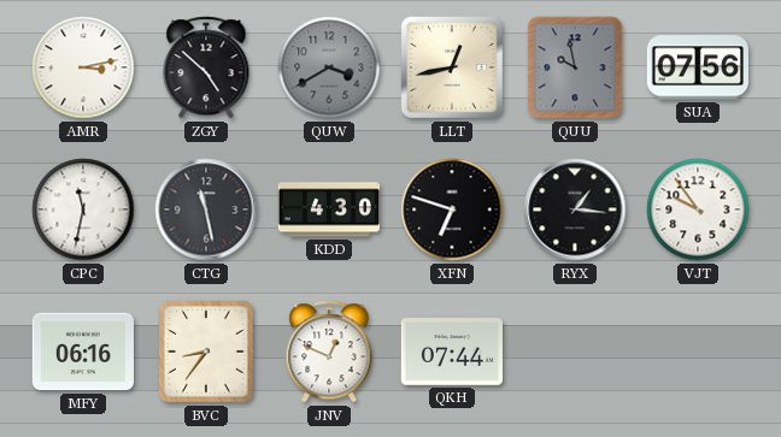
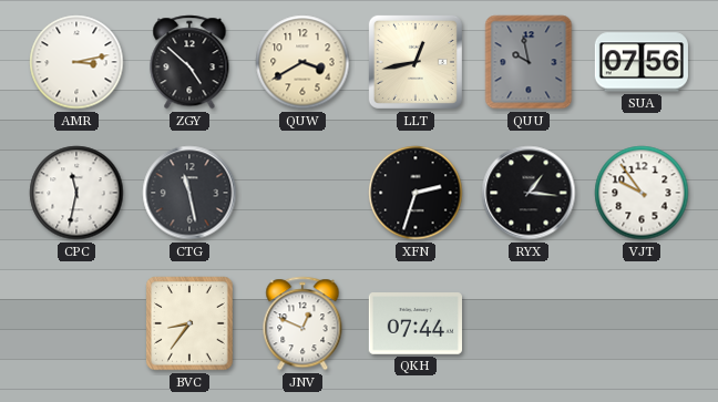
QUW dial: grey -> cream (302, 62)
KDD: 4:30 -> none (328, 209)
XFN: 6:48 -> 2:33 (416, 193)
MFY: 06:16 -> none (82, 352)
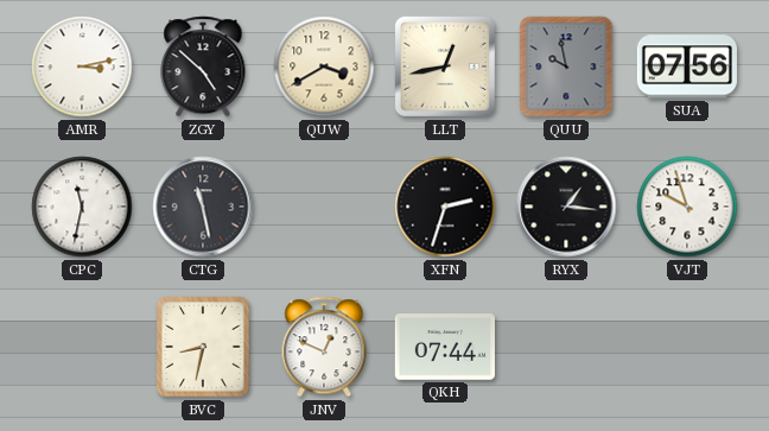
VJT: 9:54 -> 9:57 (687, 207)
BVC: 8:36 -> 8:32 (203, 347)
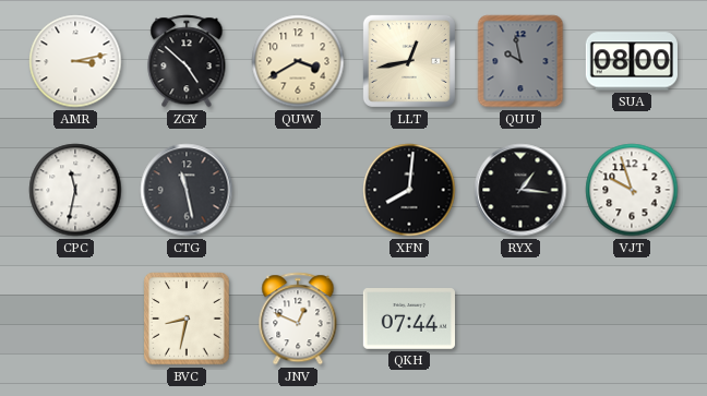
SUA: 07:56 -> 08:00 (632, 61)
XFN: 2:33 -> 8:01 (409, 190)
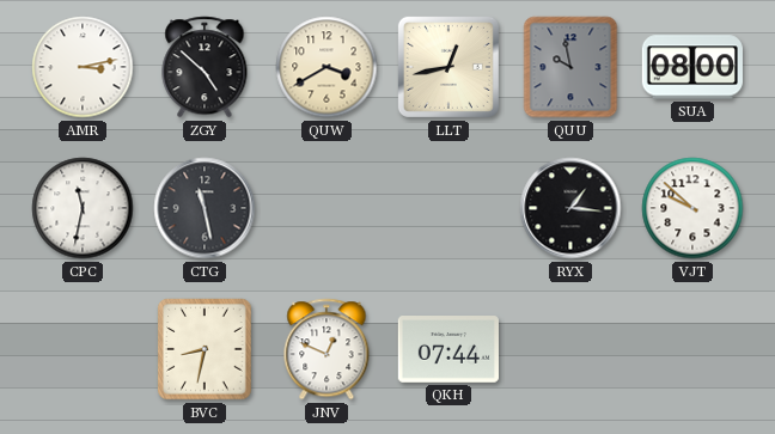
XFN: 8:01 -> none (409, 190)
VJT: 9:57 -> 9:52 (692, 208)
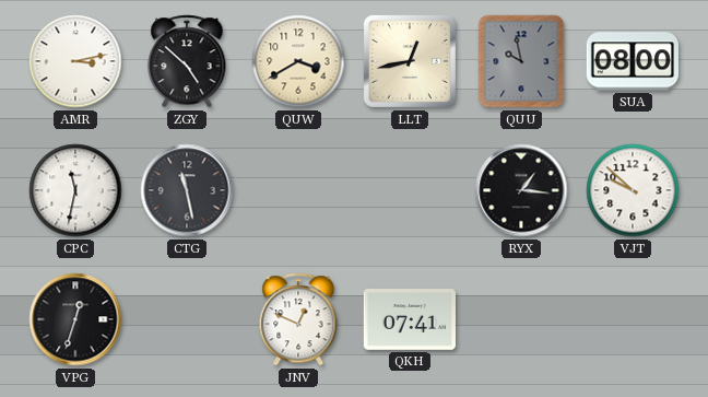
VPG: none -> 12:33 (75, 319)
BVC: 8:32 -> none (205, 349)
QKH: 07:44 -> 07:41 (409, 320)
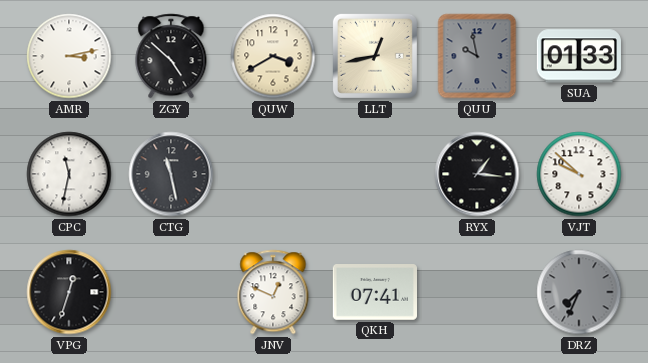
SUA: 08:00 -> 01:33 (579, 56)
DRZ: none -> 7:34 (579, 292)
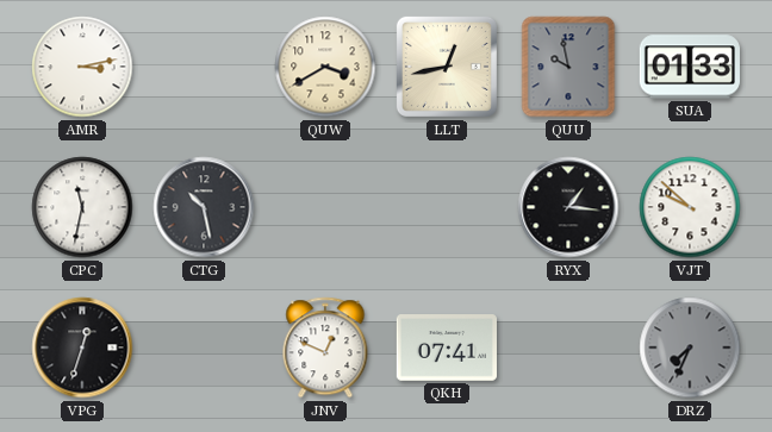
ZGY: 4:52 -> none (171, 56)
CTG: 11:28 -> 10:28 (204, 207)
